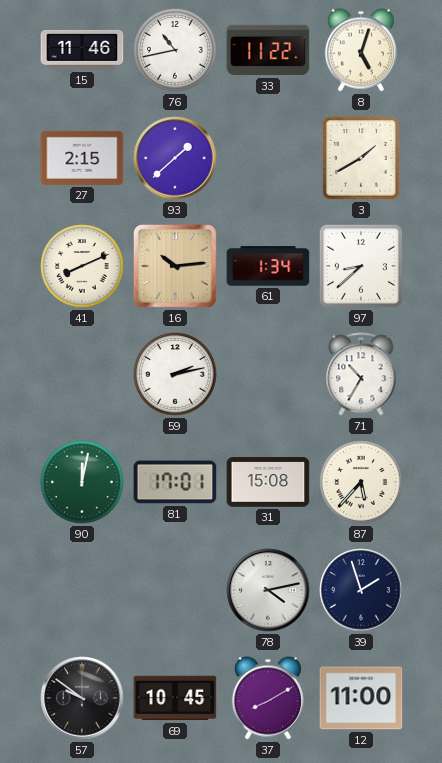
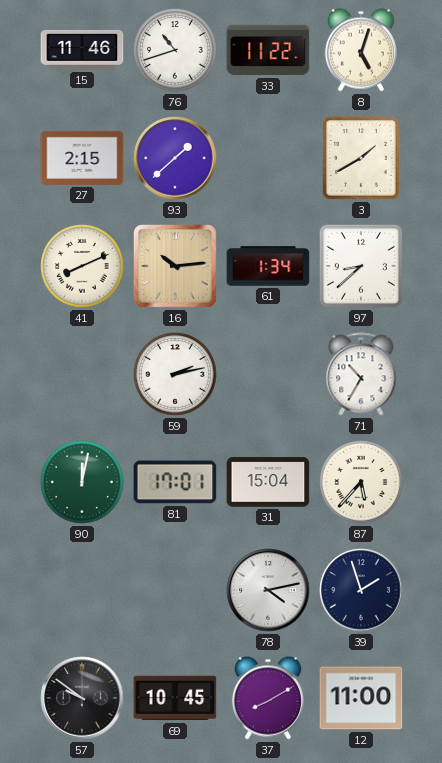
76: 10:43 -> 10:42 (175, 50)
31: 15:08 -> 15:04 (268, 482)
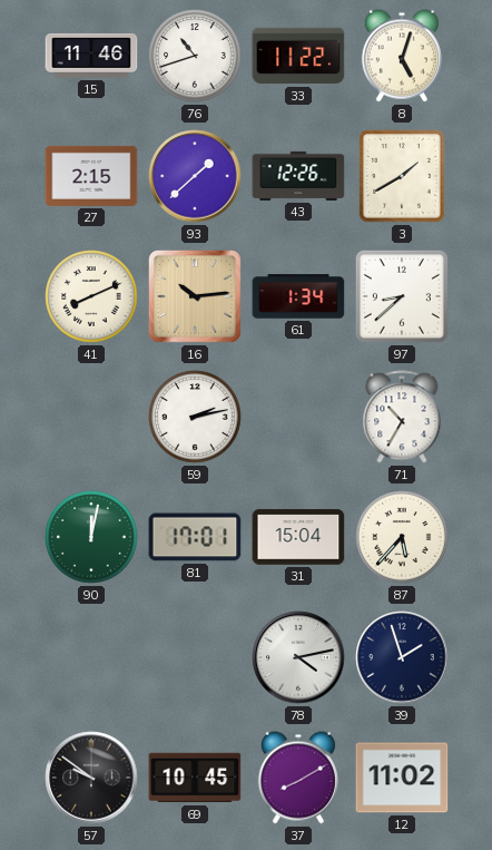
43: none -> 12:26 (298, 176)
12: 11:00 -> 11:02 (402, 778)
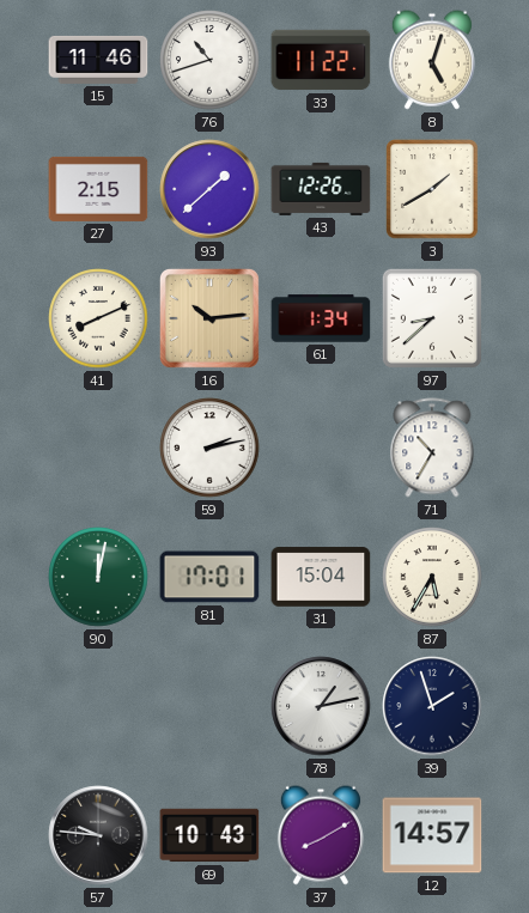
87: 5:37 -> 5:35 (432, 577)
78: 4:13 -> 1:13 (321, 706)
57: 9:51 -> 9:46 (98, 835)
69: 10:45 -> 10:43 (209, 835)
12: 11:02 -> 14:57 (432, 835)
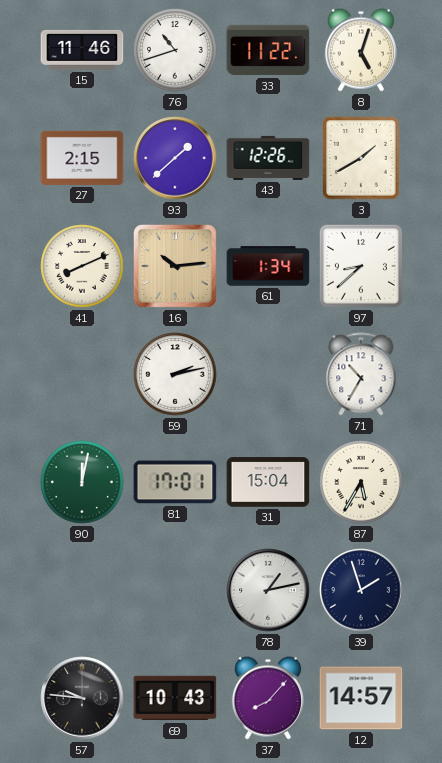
37: 8:10 -> 8:07 (268, 698)
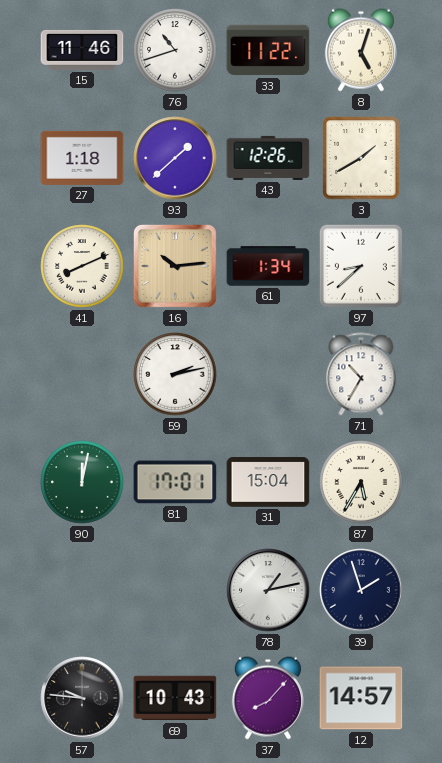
27: 2:15 -> 1:18 (82, 158)
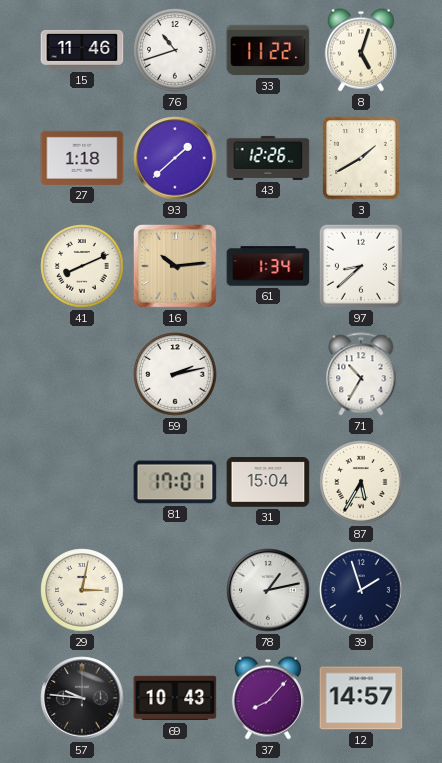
90: 12:02 -> none (82, 482)
29: none -> 3:02 (82, 590)
